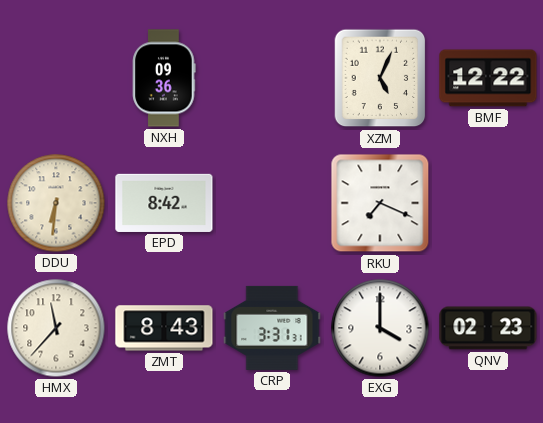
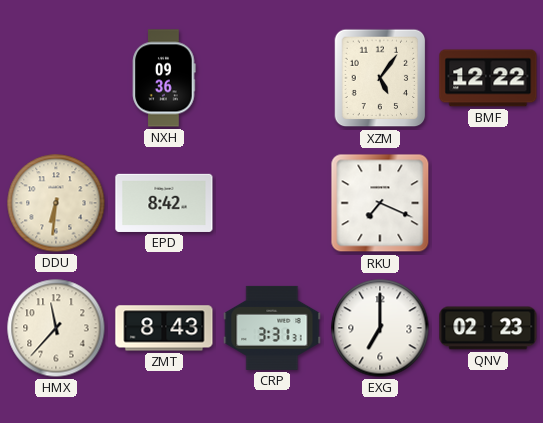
XZM: 5:04 -> 5:06 (380, 78)
EXG: 4:00 -> 7:00 (380, 328)
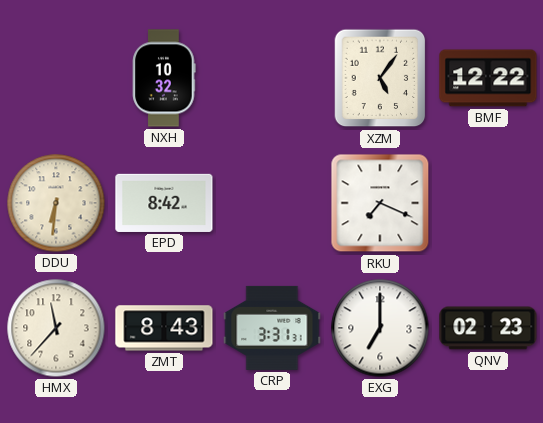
NXH: 09:36 -> 10:32 (164, 78)
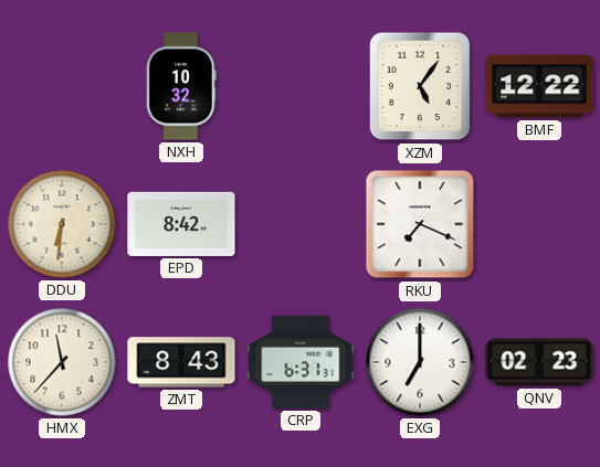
CRP: 3:31 -> 6:31 (301, 362)
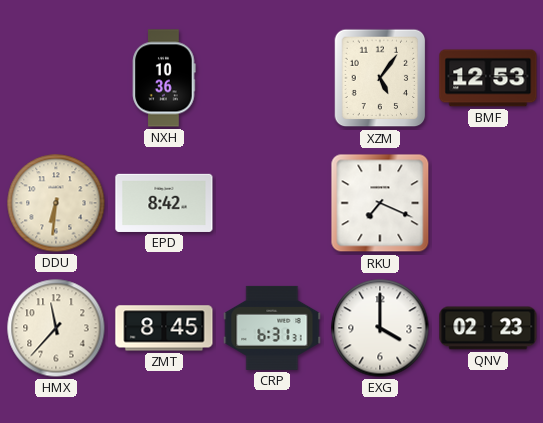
NXH: 10:32 -> 10:36 (164, 78)
BMF: 12:22 -> 12:53 (488, 78)
ZMT: 8:43 -> 8:45 (164, 328)
EXG: 7:00 -> 4:00 (380, 328)
